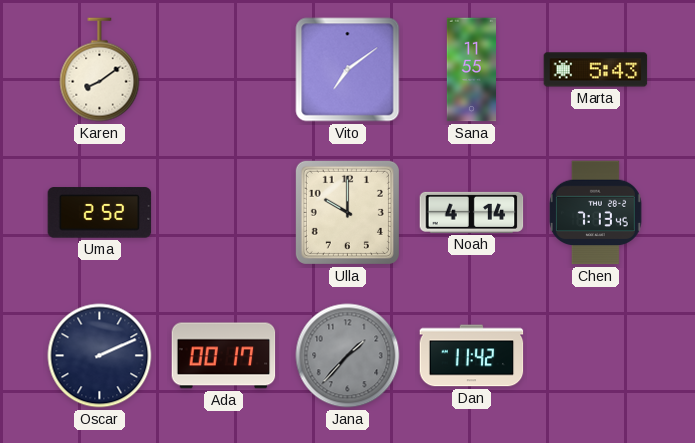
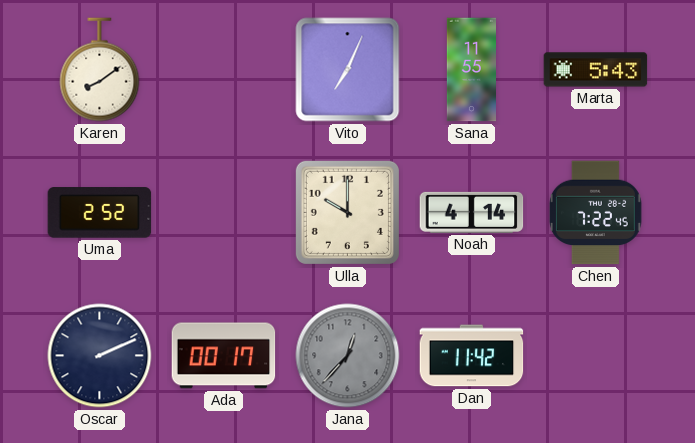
Vito: 7:09 -> 7:04 (348, 70)
Chen: 7:13 -> 7:22 (595, 213)
Jana: 1:37 -> 12:37 (348, 356)
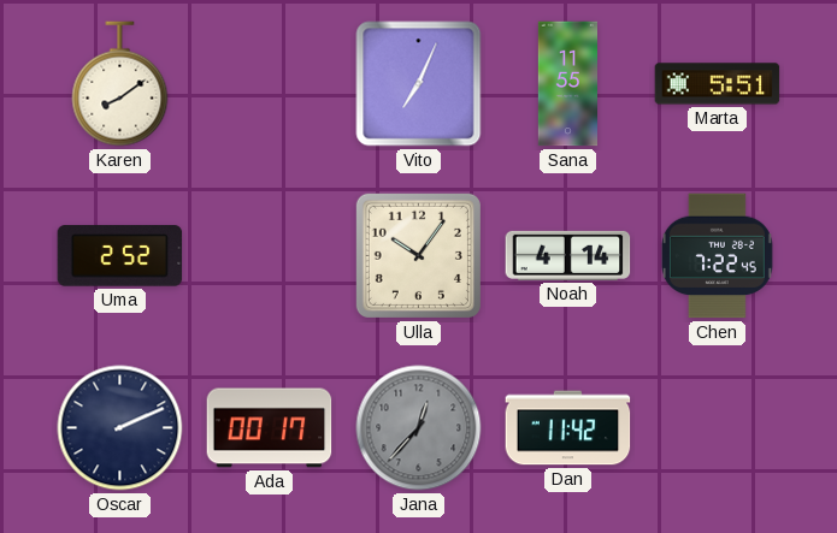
Marta: 5:43 -> 5:51 (718, 84)
Ulla: 10:00 -> 10:06 (418, 255)
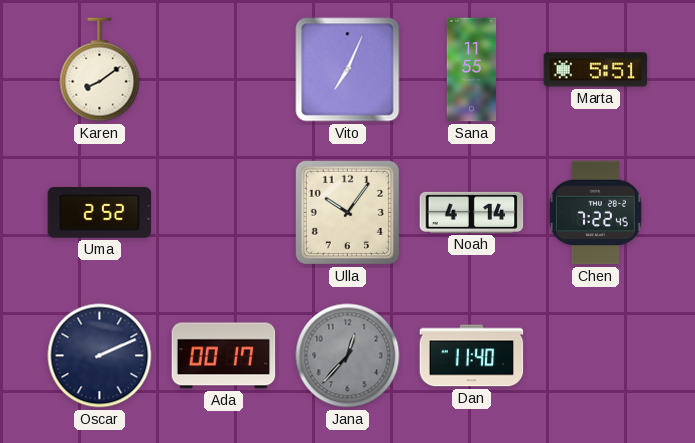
Dan: 11:42 -> 11:40 (472, 356)
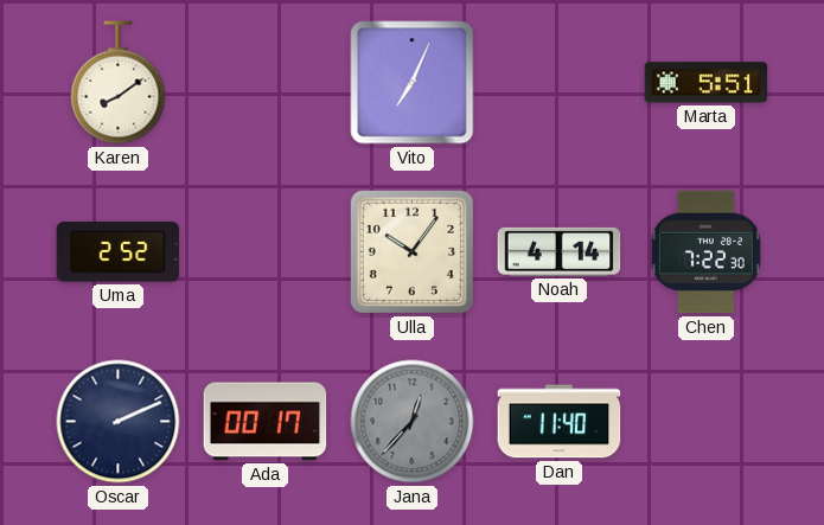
Sana: 11:55 -> none (471, 70)
Chen: 7:22:45 -> 7:22:30 (705, 252)
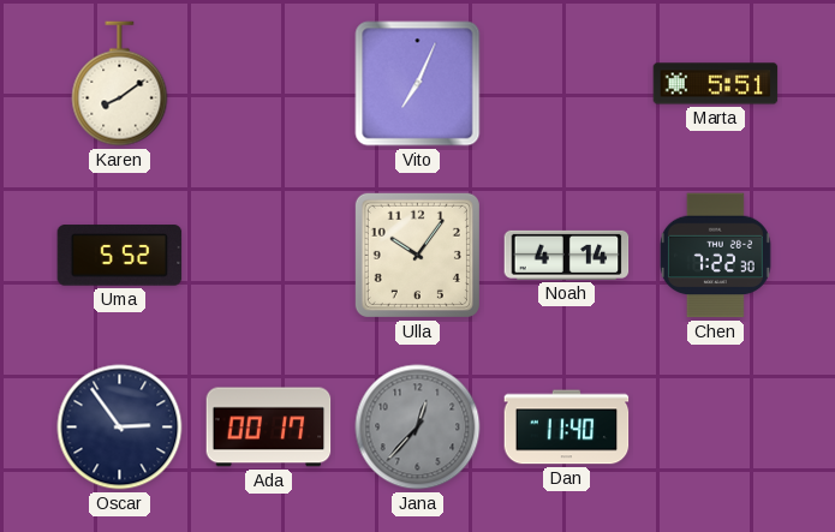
Uma: 2:52 -> 5:52 (120, 256)
Oscar: 2:11 -> 2:54 (120, 428)
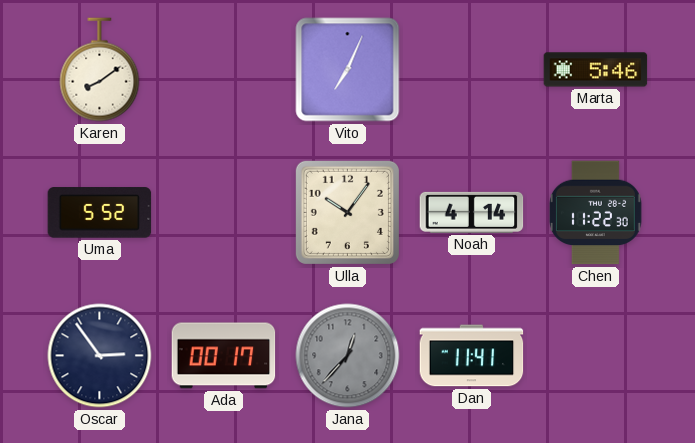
Marta: 5:51 -> 5:46 (596, 70)
Chen: 7:22 -> 11:22 (595, 213)
Dan: 11:40 -> 11:41 (472, 356)
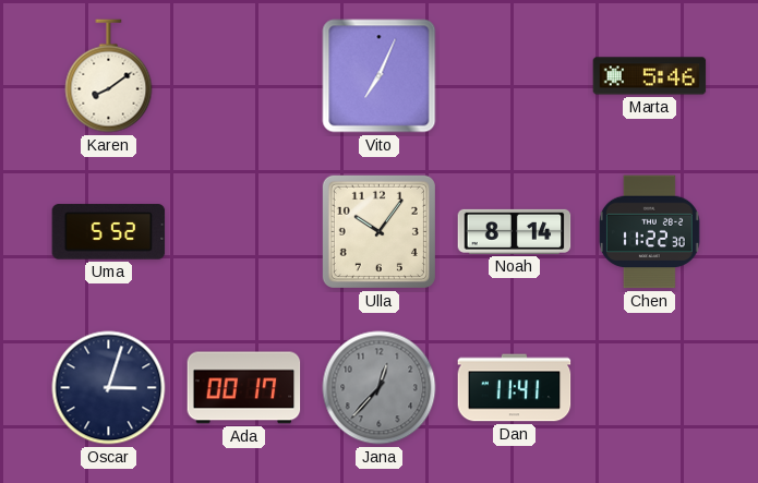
Noah: 4:14 -> 8:14 (515, 231)
Oscar: 2:54 -> 3:03 (109, 388)
